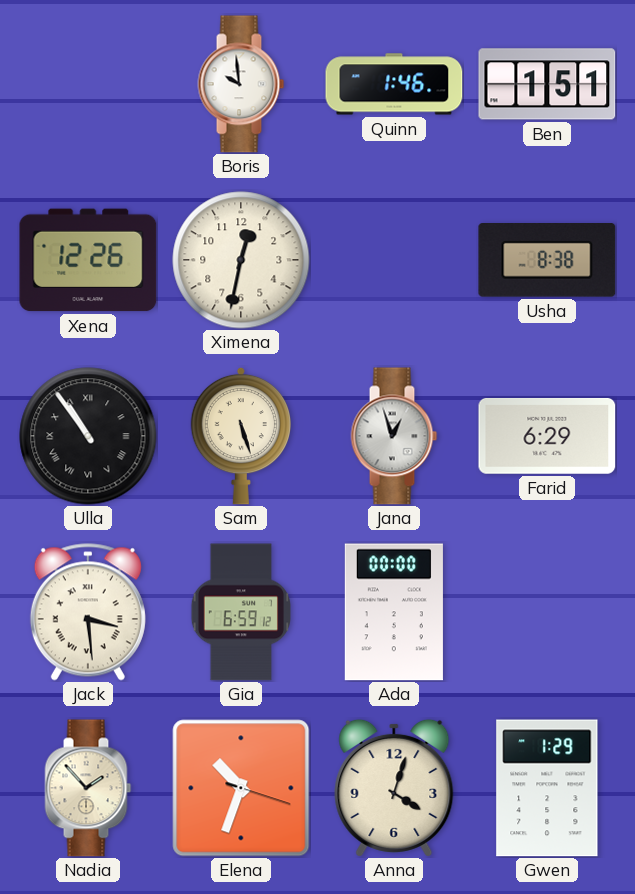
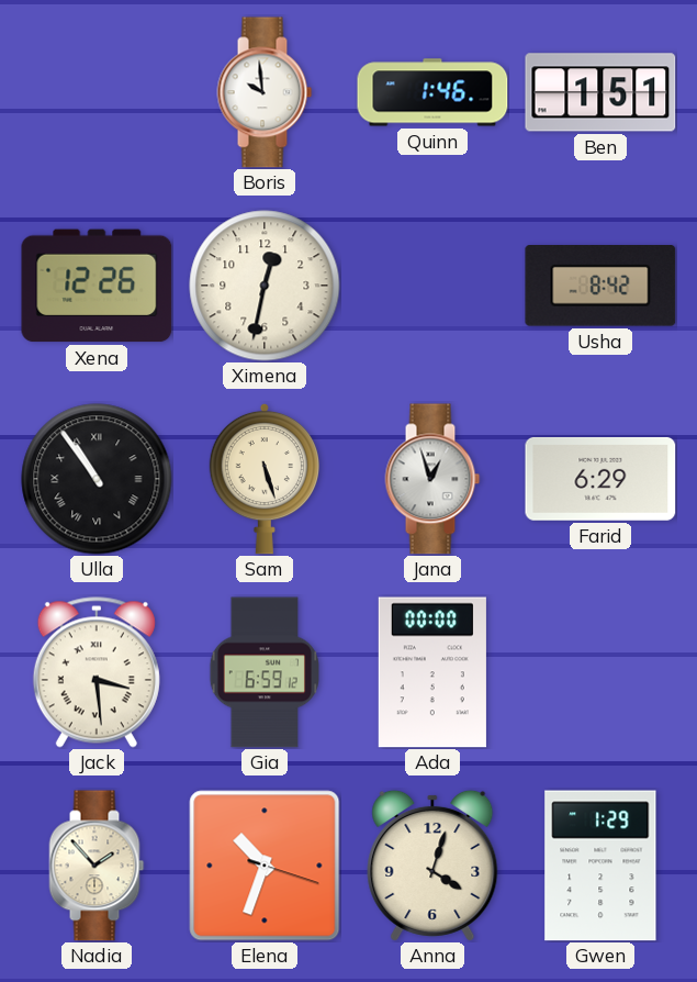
Usha: 8:38 -> 8:42 (600, 287)
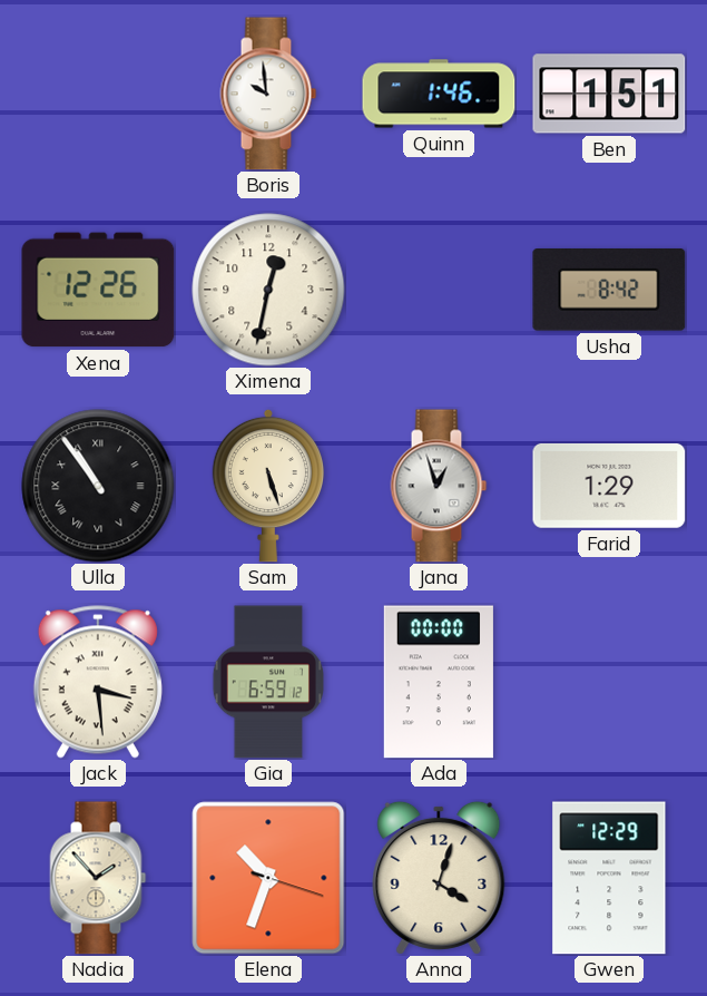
Farid: 6:29 -> 1:29 (609, 486)
Gwen: 1:29 -> 12:29 (609, 878)
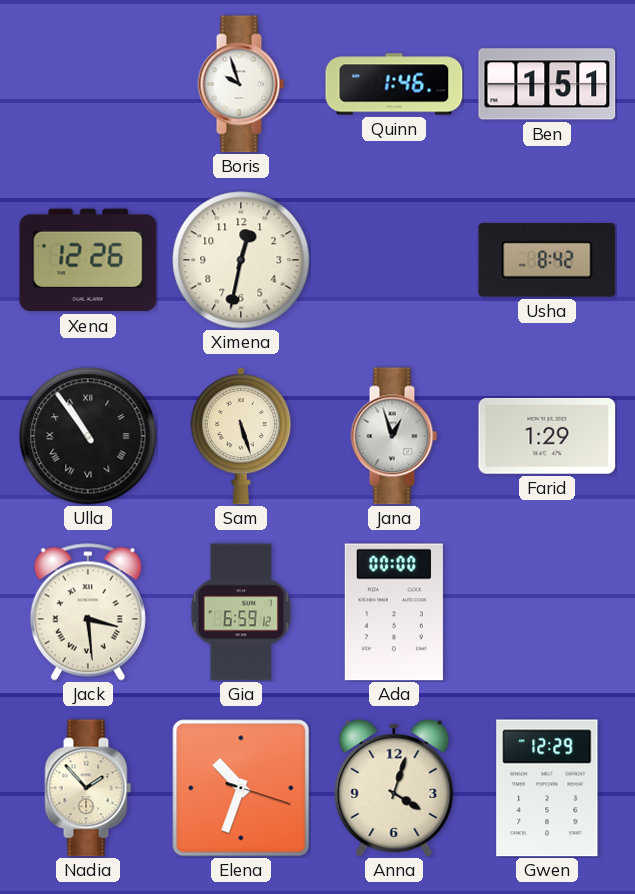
Boris: 9:59 -> 9:57 (241, 84)
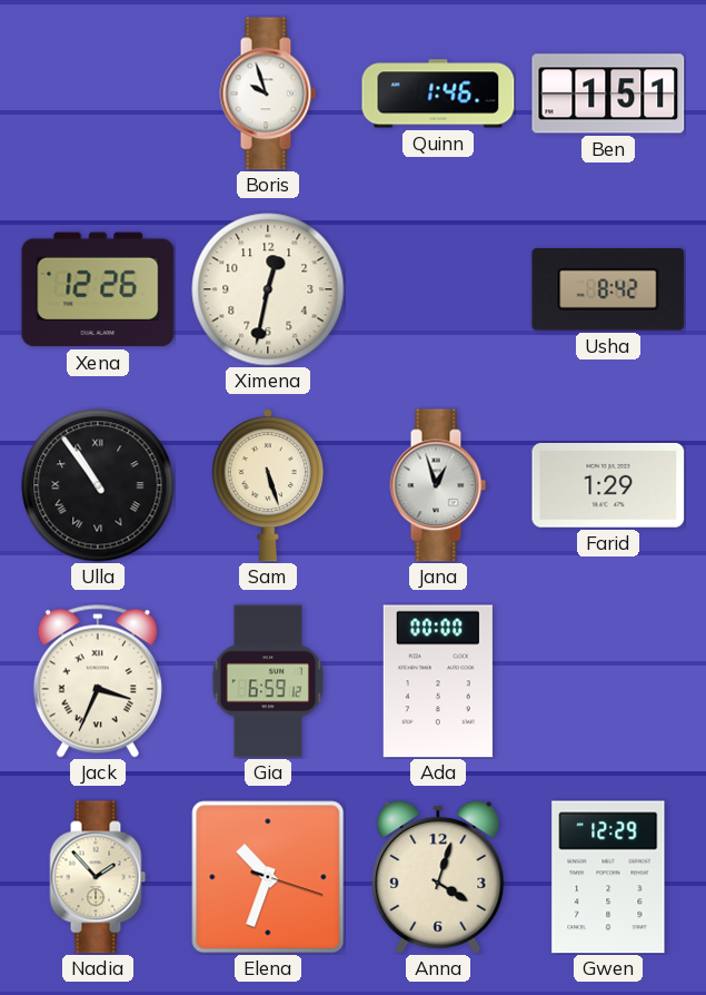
Jack: 3:29 -> 3:34 (98, 681)
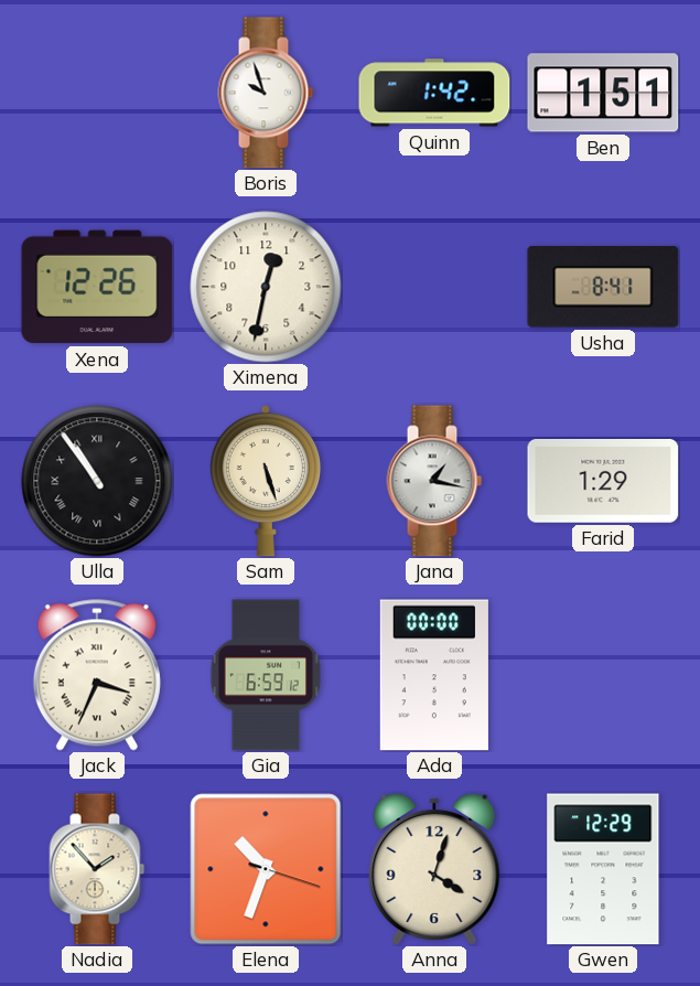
Quinn: 1:46 -> 1:42 (434, 93)
Usha: 8:42 -> 8:41 (603, 288)
Jana: 12:57 -> 1:17 (434, 481)
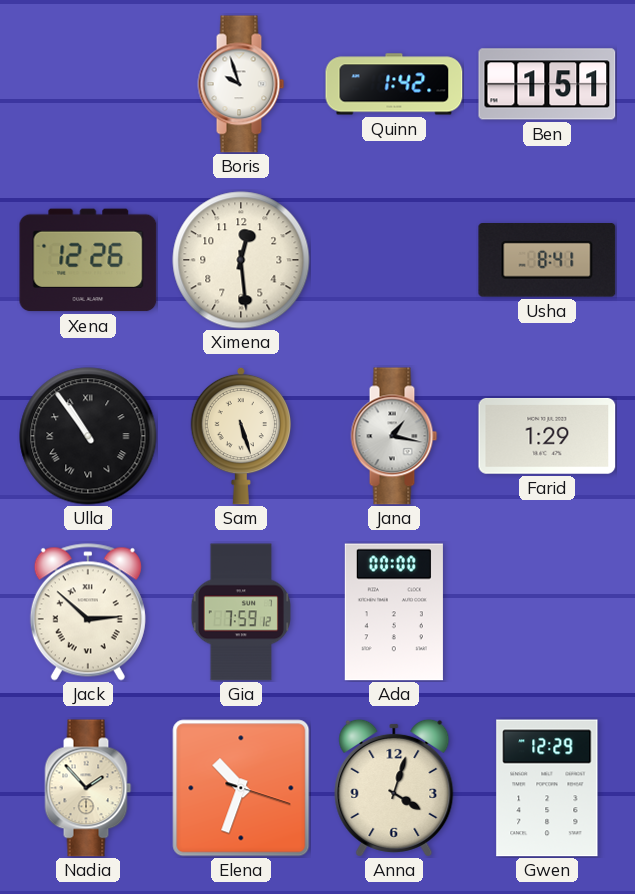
Ximena: 12:32 -> 12:29 (241, 260)
Jack: 3:34 -> 2:52 (88, 612)
Gia: 6:59 -> 7:59 (240, 612)
